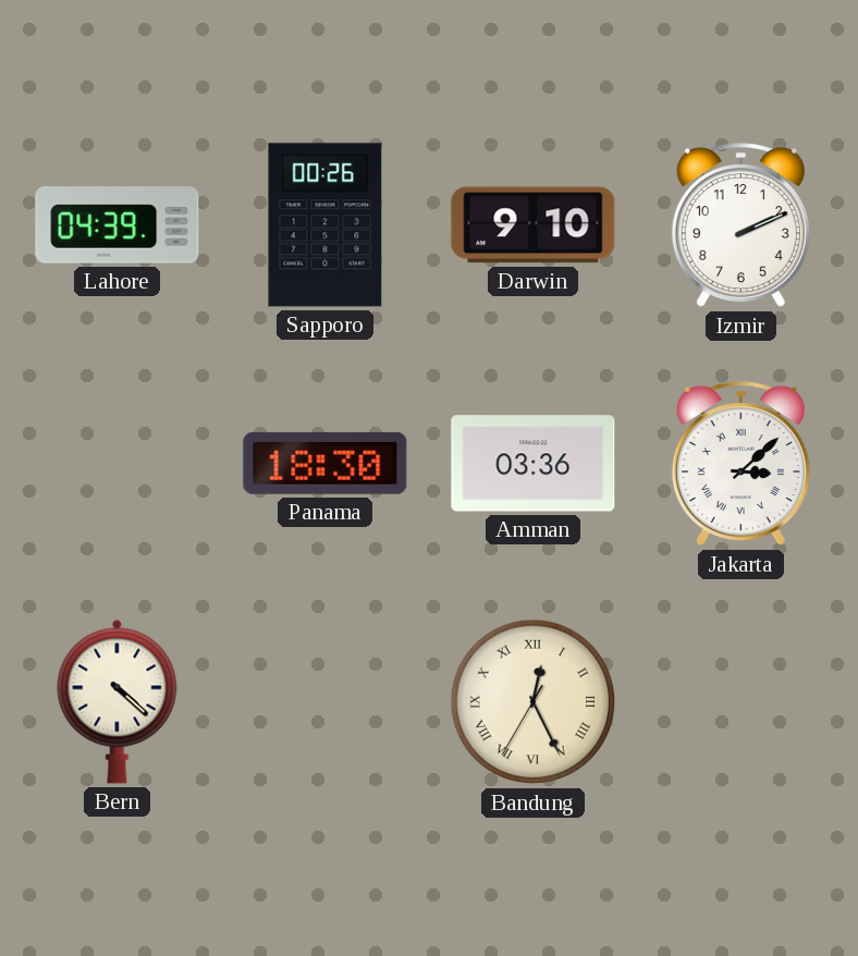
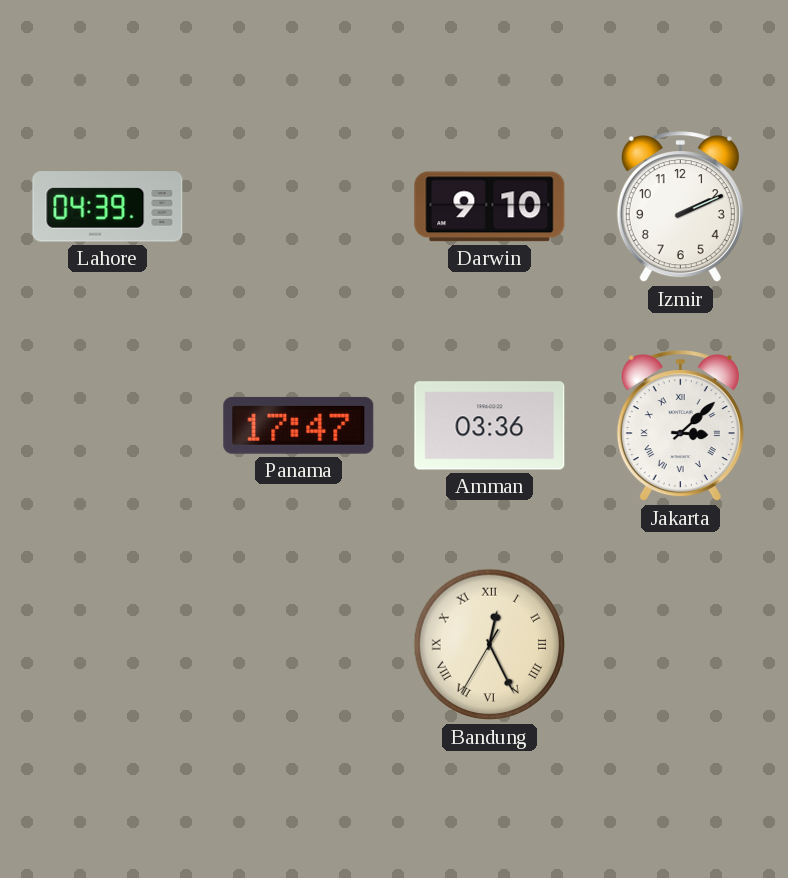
Sapporo: 00:26 -> none (326, 225)
Panama: 18:30 -> 17:47 (299, 425)
Bern: 4:22 -> none (118, 701)
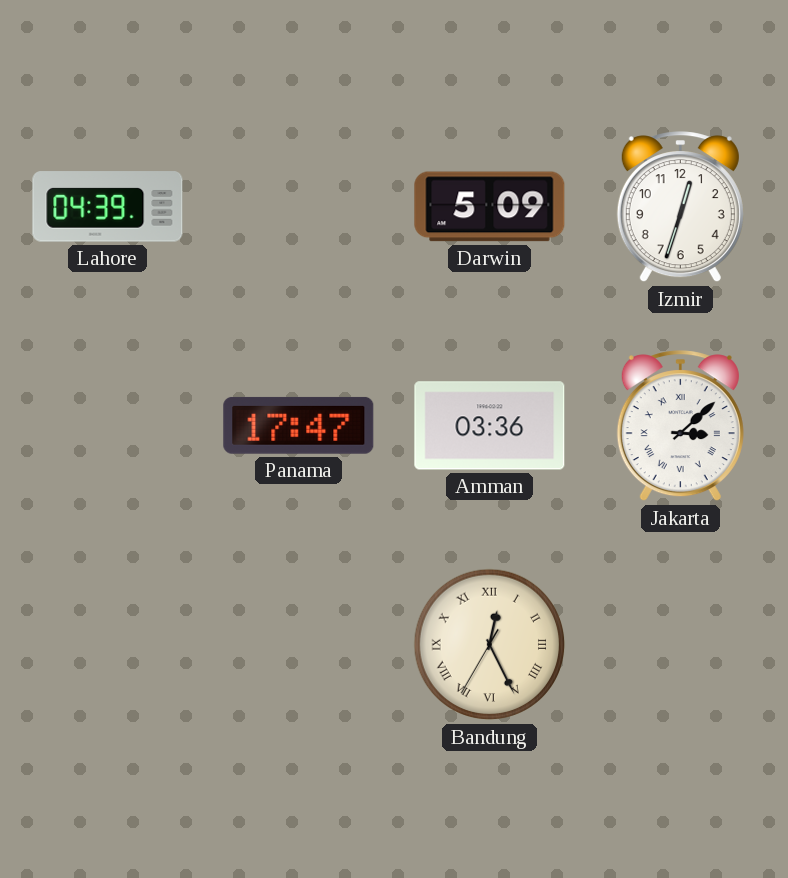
Darwin: 9:10 -> 5:09 (490, 207)
Izmir: 2:11 -> 12:33 (680, 207)
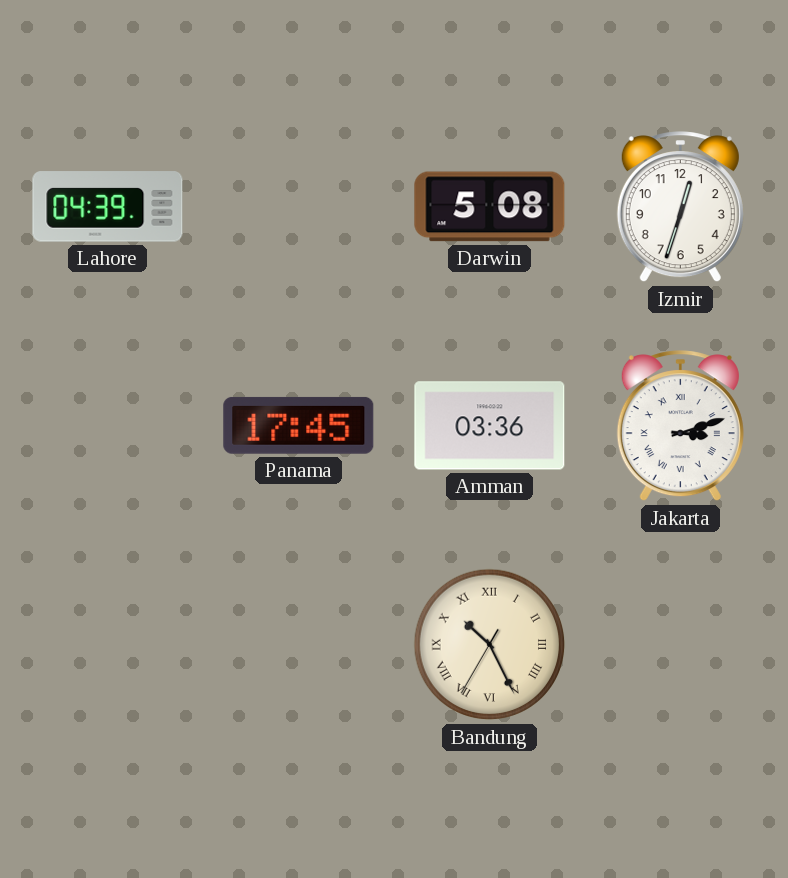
Darwin: 5:09 -> 5:08 (490, 207)
Panama: 17:47 -> 17:45 (299, 425)
Jakarta: 3:08 -> 3:12 (680, 426)
Bandung: 12:25 -> 10:25 (490, 645)
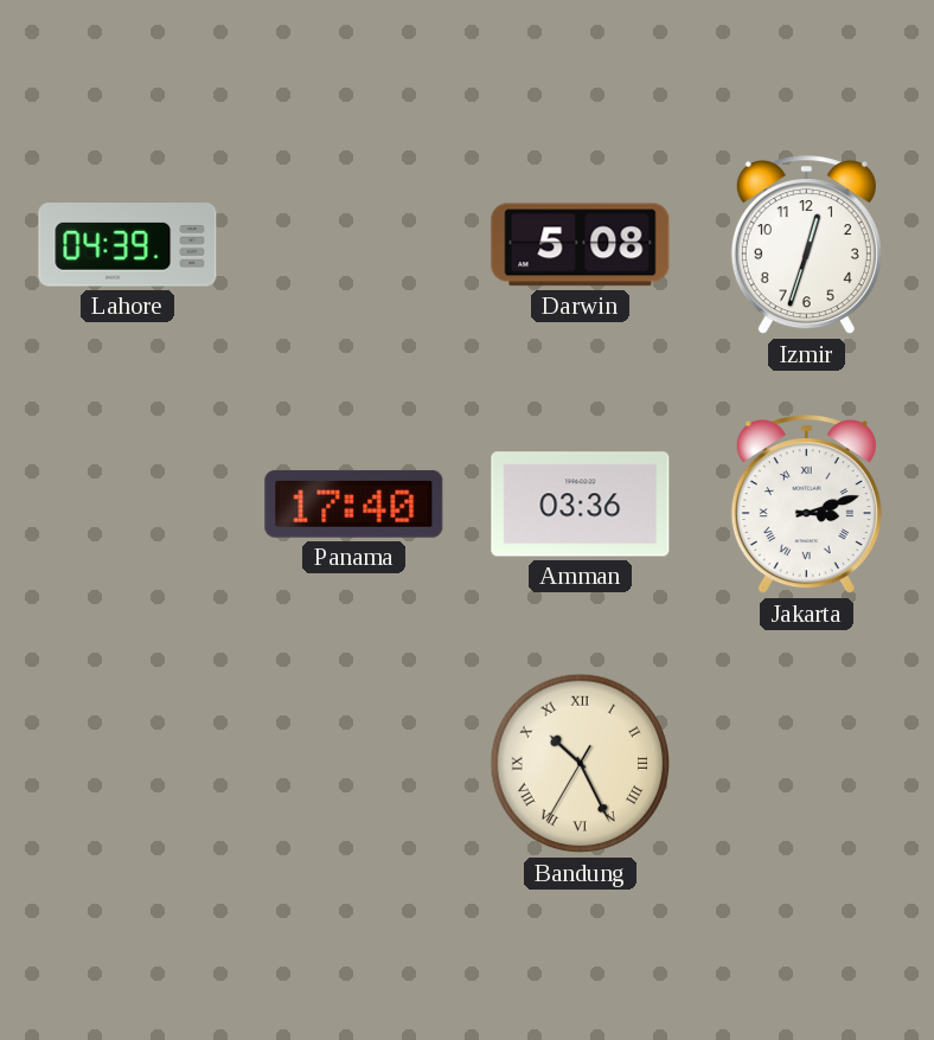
Panama: 17:45 -> 17:40 (354, 503)
